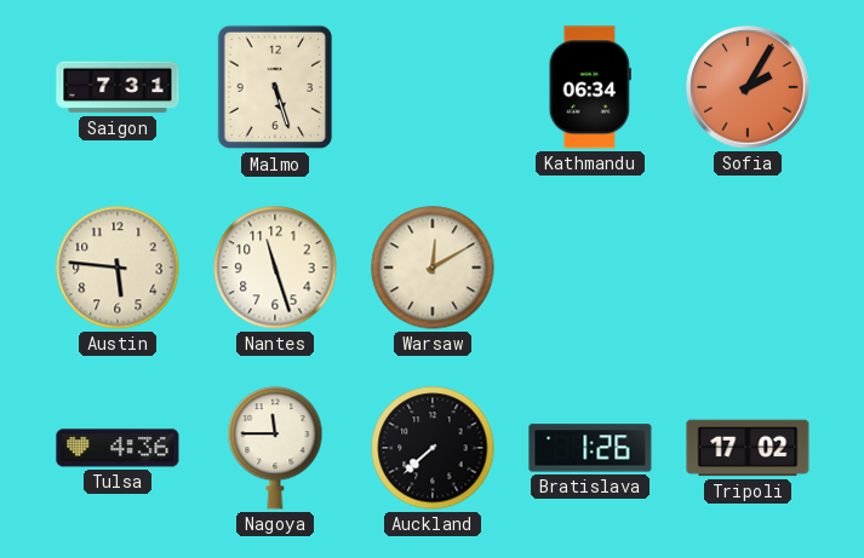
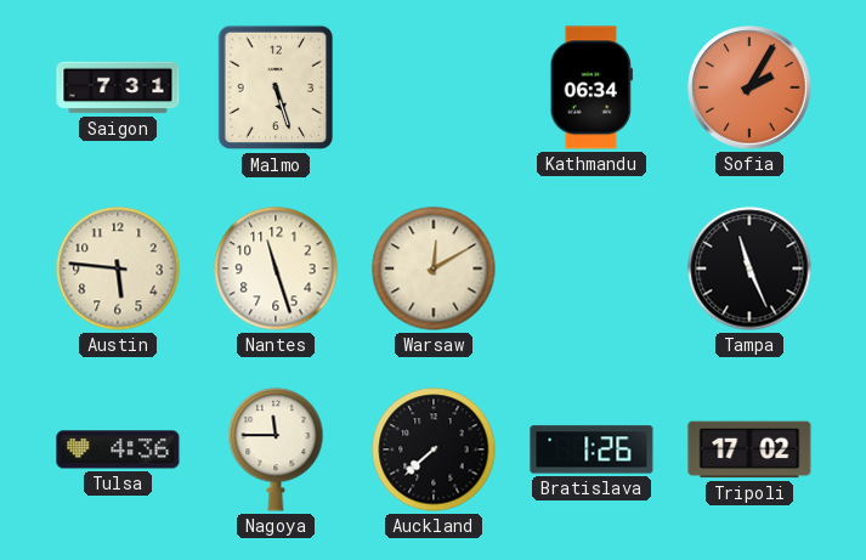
Tampa: none -> 11:26 (749, 268)
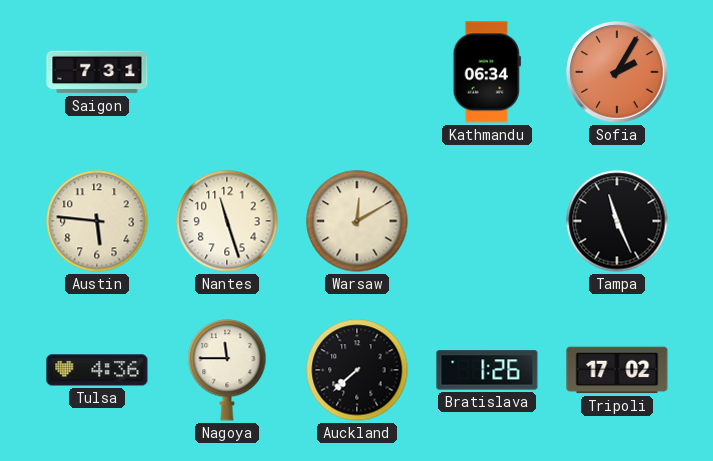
Malmo: 5:27 -> none (276, 87)
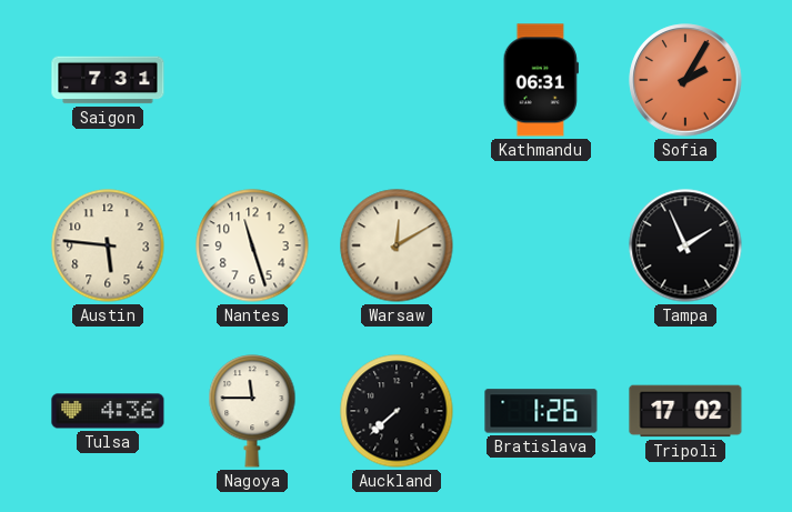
Kathmandu: 06:34 -> 06:31 (541, 80)
Tampa: 11:26 -> 1:56 (685, 245)
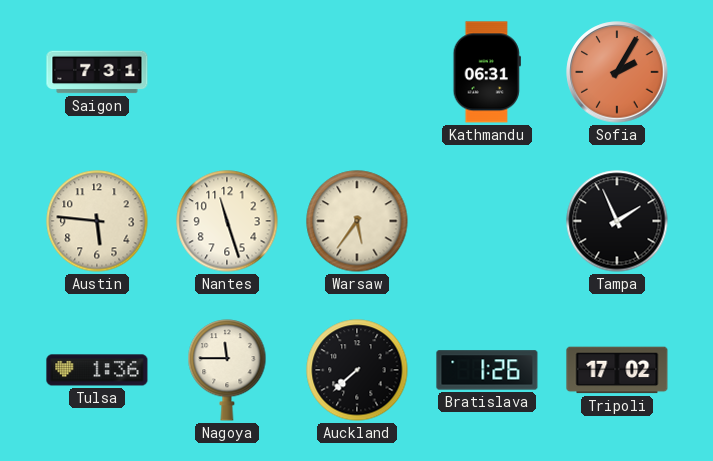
Warsaw: 12:10 -> 5:36 (357, 221)
Tulsa: 4:36 -> 1:36 (97, 370)
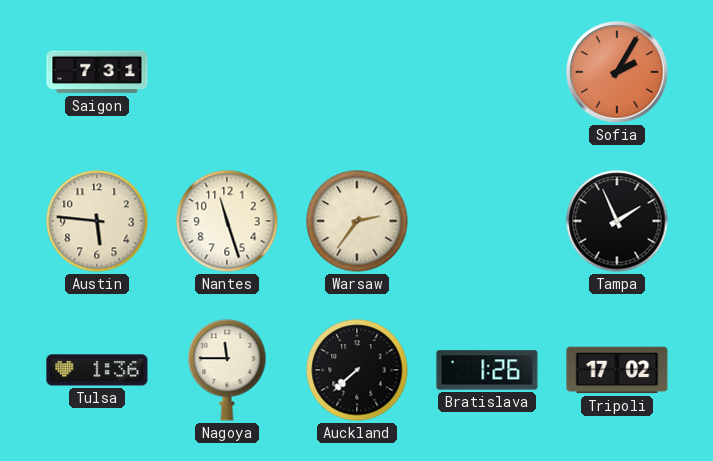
Kathmandu: 06:31 -> none (487, 72)
Warsaw: 5:36 -> 2:36 (357, 221)
